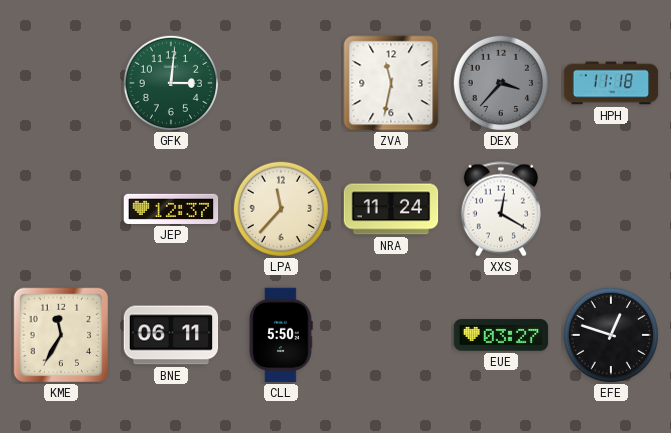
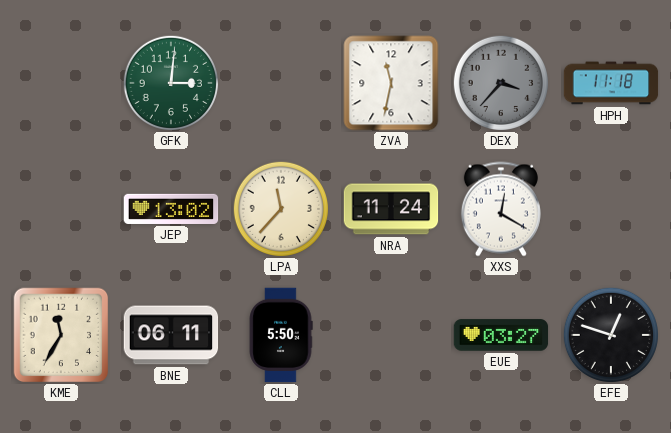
JEP: 12:37 -> 13:02 (171, 209)
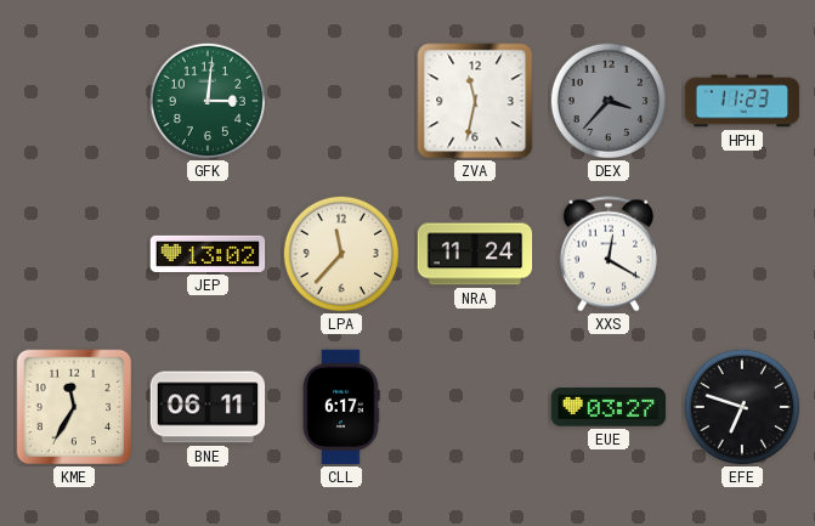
HPH: 11:18 -> 11:23 (742, 101)
CLL: 5:50 -> 6:17 (341, 407)
EFE: 12:48 -> 6:48 (742, 407)
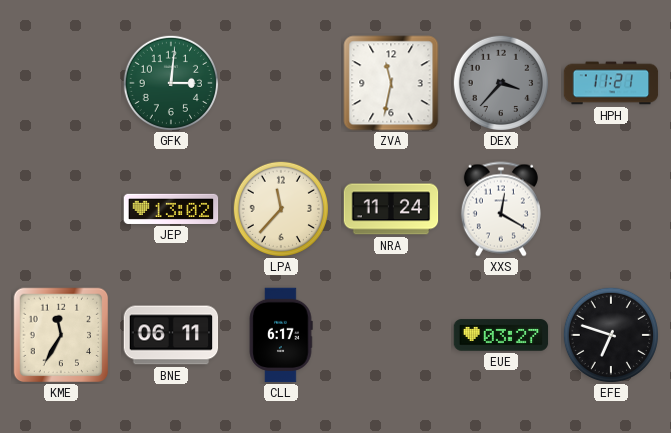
HPH: 11:23 -> 11:21 (611, 83)
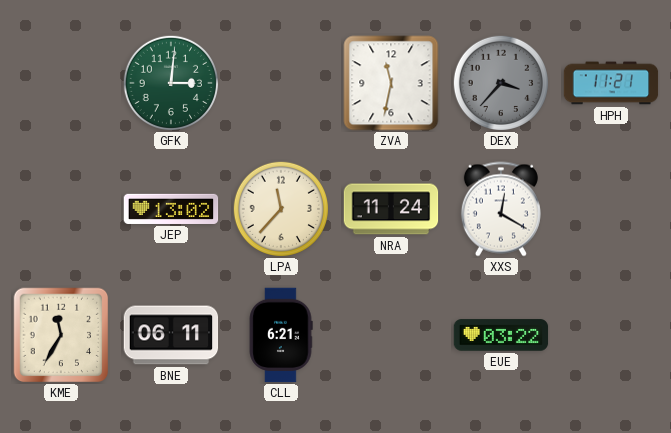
CLL: 6:17 -> 6:21 (281, 335)
EUE: 03:27 -> 03:22 (501, 335)
EFE: 6:48 -> none (611, 335)
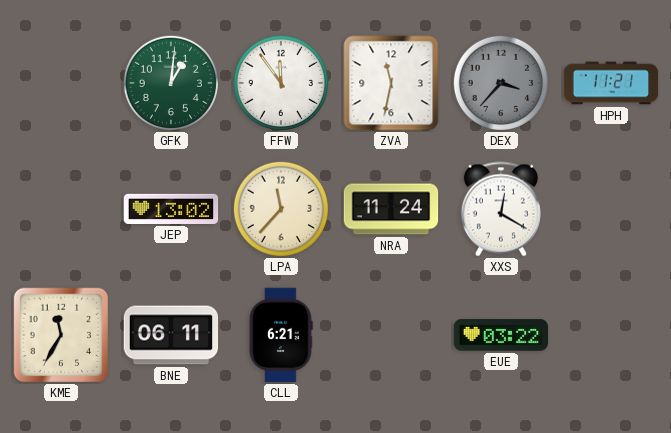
GFK: 3:01 -> 1:01 (171, 83)
FFW: none -> 11:54 (281, 83)
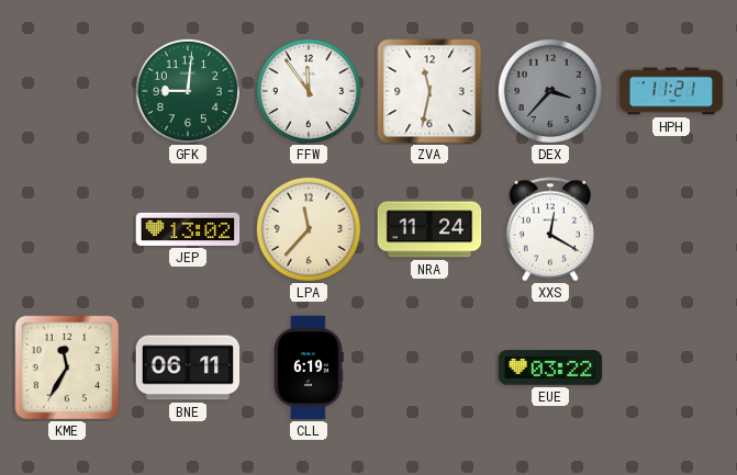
GFK: 1:01 -> 9:01 (188, 91)
CLL: 6:21 -> 6:19 (309, 367)
